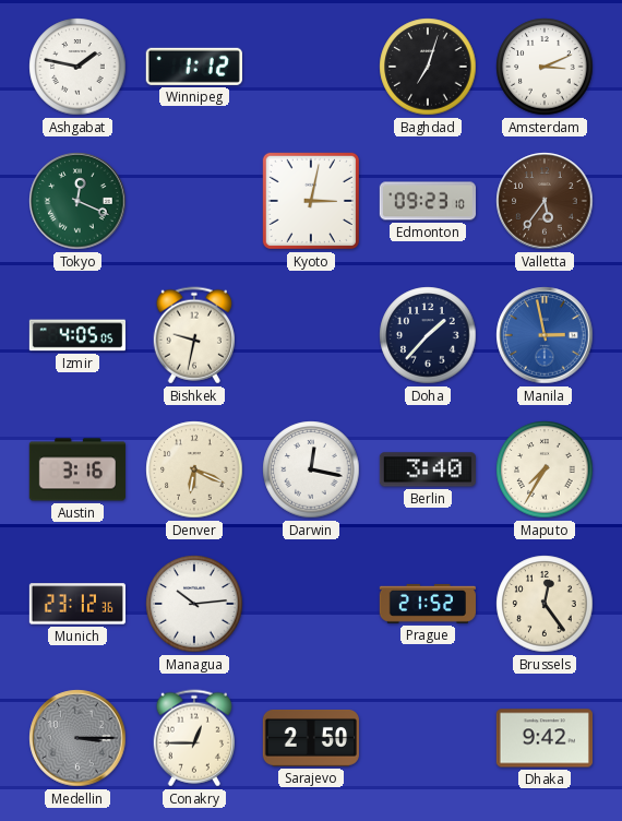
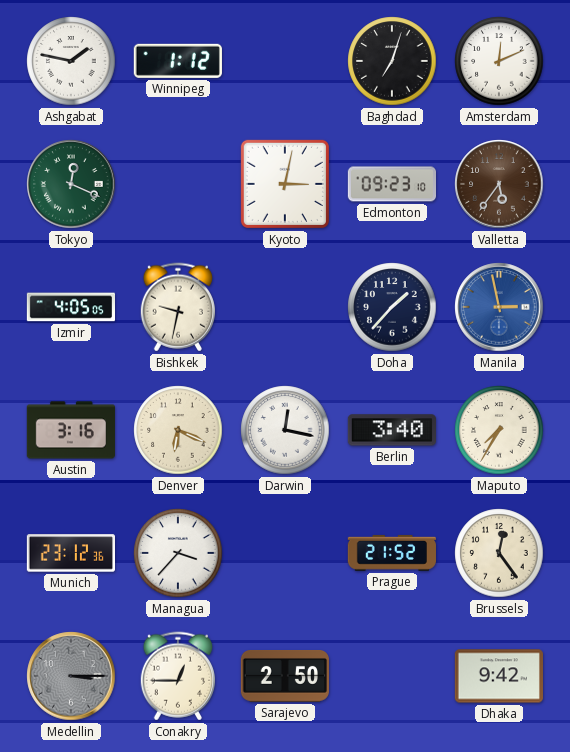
Amsterdam: 3:11 -> 12:11 (499, 61)
Managua: 10:14 -> 3:37 (178, 553)
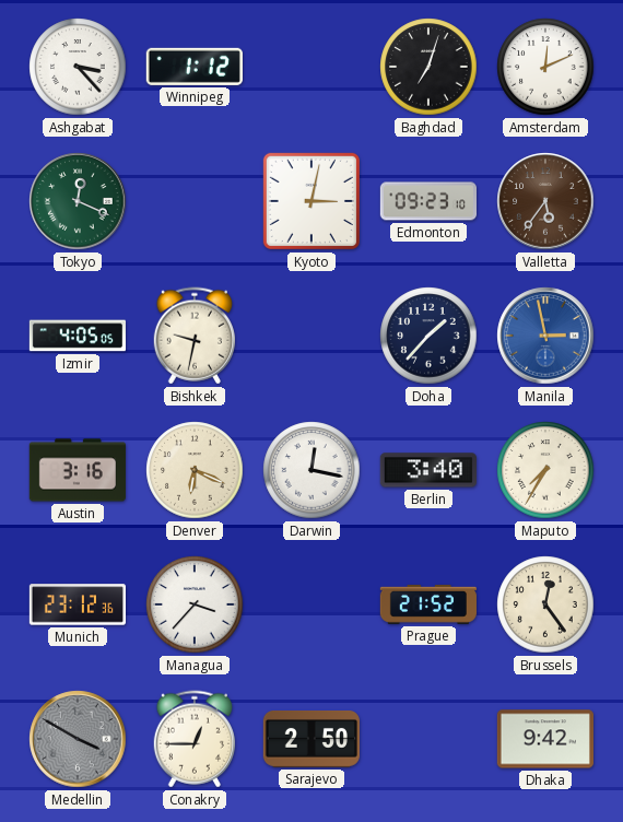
Ashgabat: 1:47 -> 3:23 (78, 67)
Medellin: 3:15 -> 3:50 (78, 739)
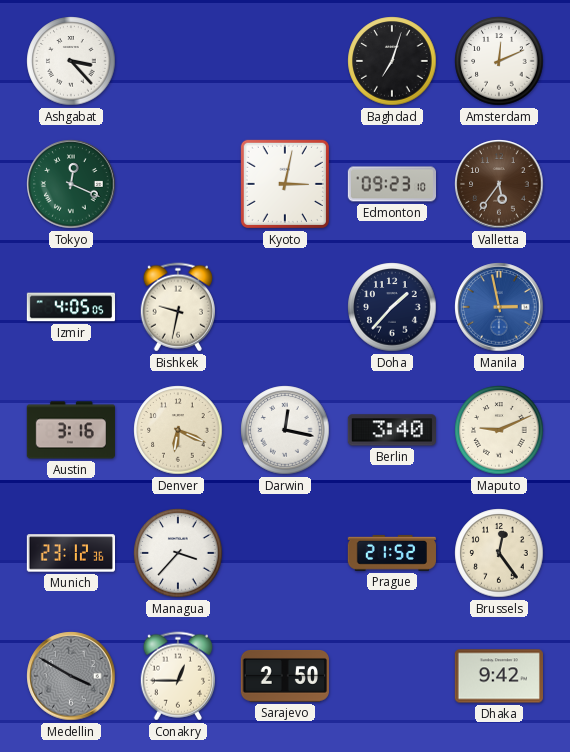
Winnipeg: 1:12 -> none (195, 67)
Maputo: 7:35 -> 9:11 (499, 430)
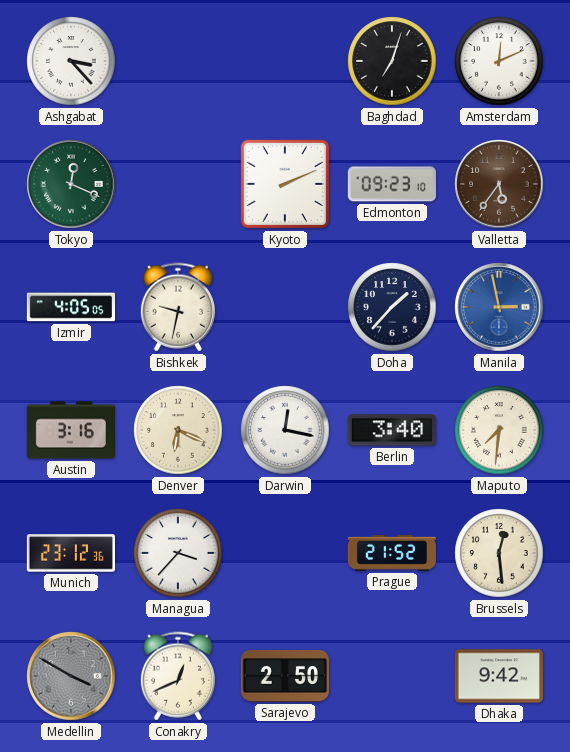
Kyoto: 3:02 -> 2:11 (285, 184)
Maputo: 9:11 -> 7:31 (499, 430)
Brussels: 12:24 -> 12:29 (499, 553)
Conakry: 12:45 -> 12:41 (177, 676)
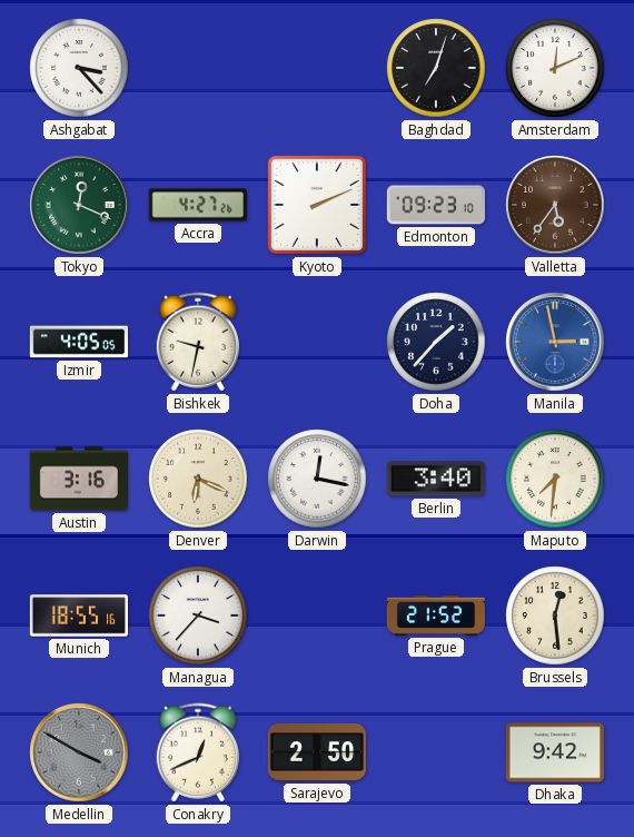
Accra: none -> 4:27 (198, 205)
Munich: 23:12 -> 18:55 (78, 616)
